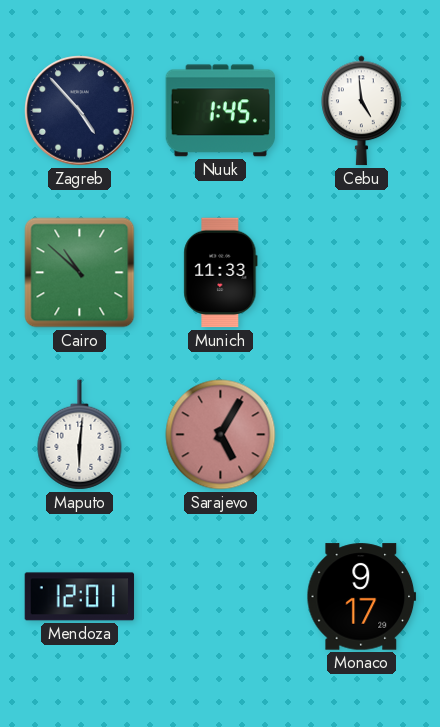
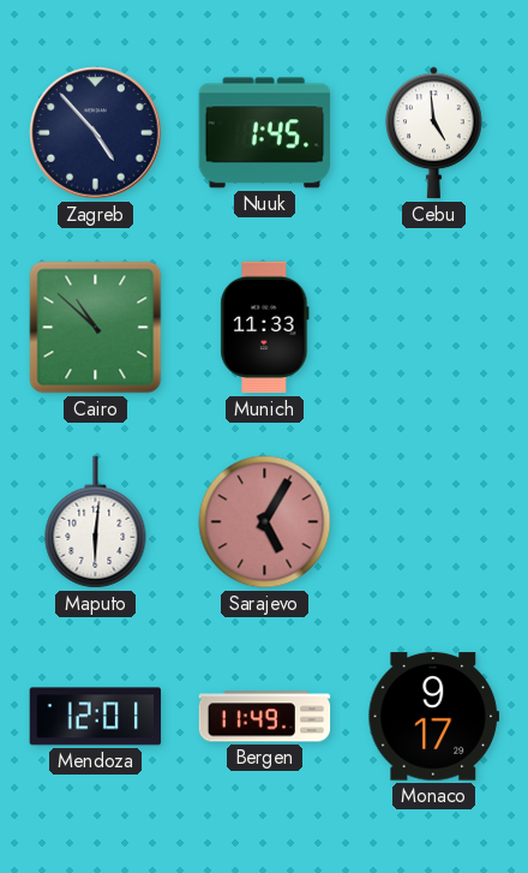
Bergen: none -> 11:49 (265, 717)
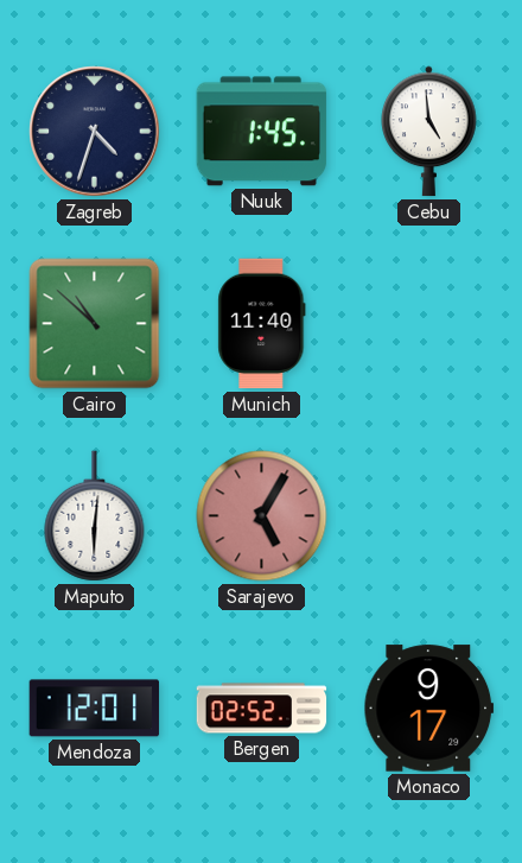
Zagreb: 4:53 -> 4:33 (95, 132)
Munich: 11:33 -> 11:40 (262, 324)
Bergen: 11:49 -> 02:52 (262, 709)
